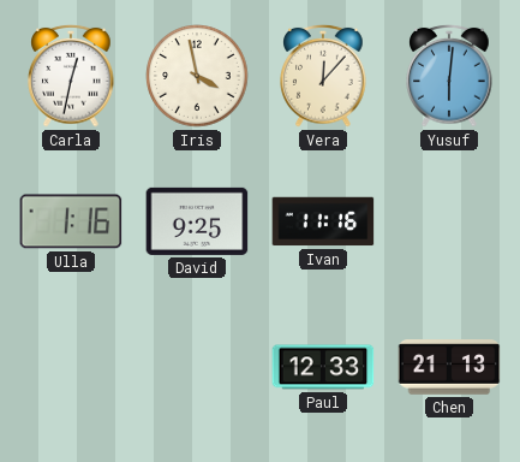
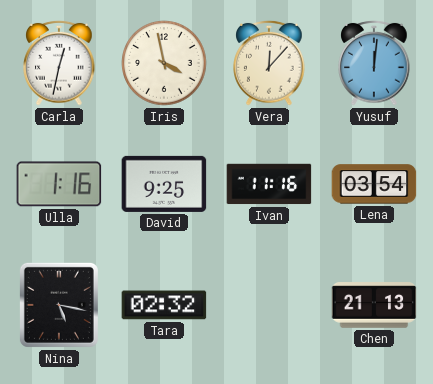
Yusuf: 6:01 -> 12:01 (374, 63)
Lena: none -> 03:54 (374, 184)
Nina: none -> 5:17 (59, 305)
Tara: none -> 02:32 (164, 305)
Paul: 12:33 -> none (323, 367)
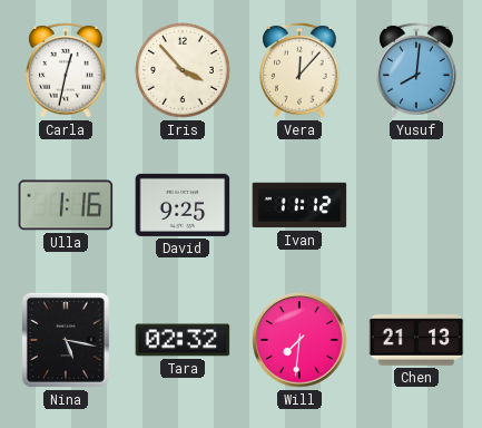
Iris: 3:58 -> 3:53 (183, 70)
Yusuf: 12:01 -> 8:01 (416, 70)
Ivan: 11:16 -> 11:12 (299, 205)
Lena: 03:54 -> none (374, 184)
Will: none -> 7:31 (299, 340)
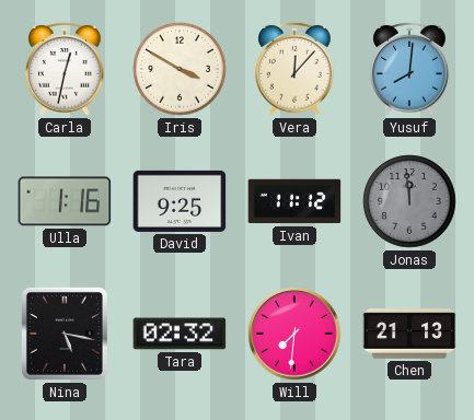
Iris: 3:53 -> 3:50 (180, 69)
Jonas: none -> 11:59 (409, 201)
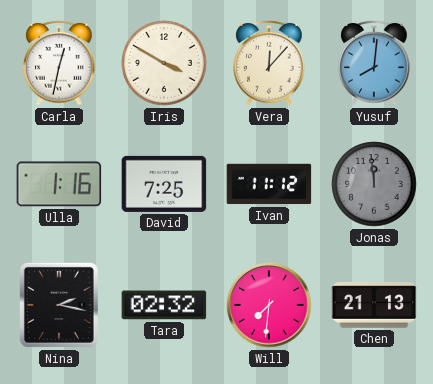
David: 9:25 -> 7:25 (164, 184)
Nina: 5:17 -> 2:17 (59, 305)
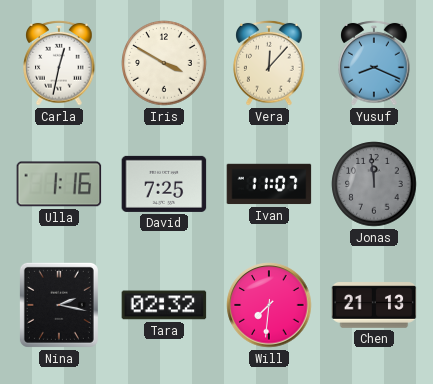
Yusuf: 8:01 -> 8:19 (374, 63)
Ivan: 11:12 -> 11:07 (269, 184)
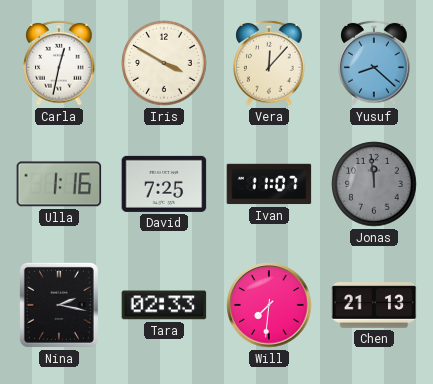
Yusuf: 8:19 -> 8:22 (374, 63)
Tara: 02:32 -> 02:33 (164, 305)
